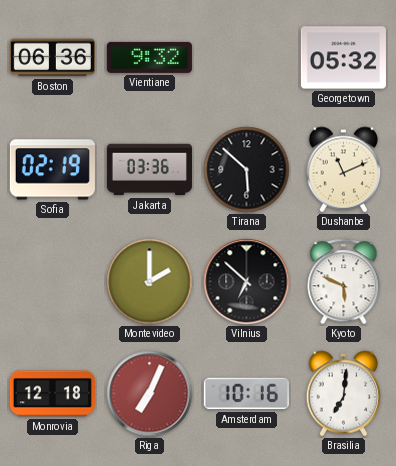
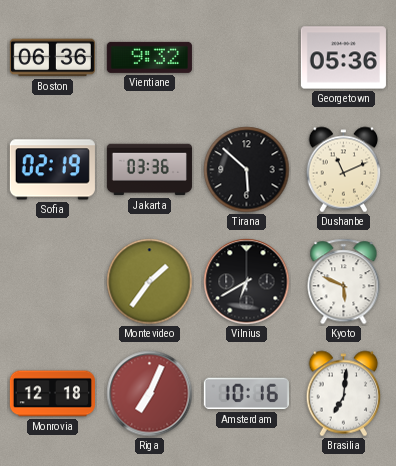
Georgetown: 05:32 -> 05:36 (343, 58)
Montevideo: 2:00 -> 1:36 (150, 282)
Vilnius: 6:52 -> 6:40 (247, 282)
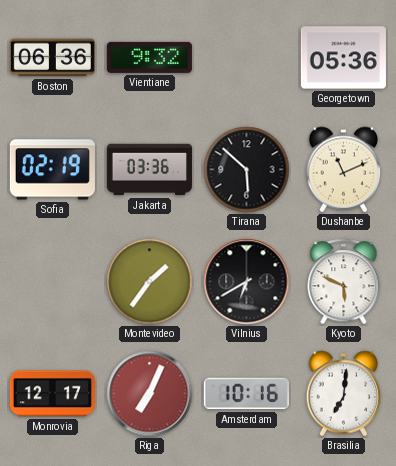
Monrovia: 12:18 -> 12:17 (52, 394)
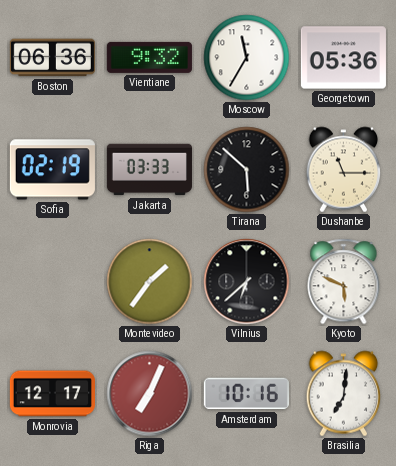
Moscow: none -> 11:35 (247, 58)
Jakarta: 03:36 -> 03:33 (149, 170)
Dushanbe: 11:11 -> 11:15 (344, 170)
Vilnius: 6:40 -> 6:38 (247, 282)
